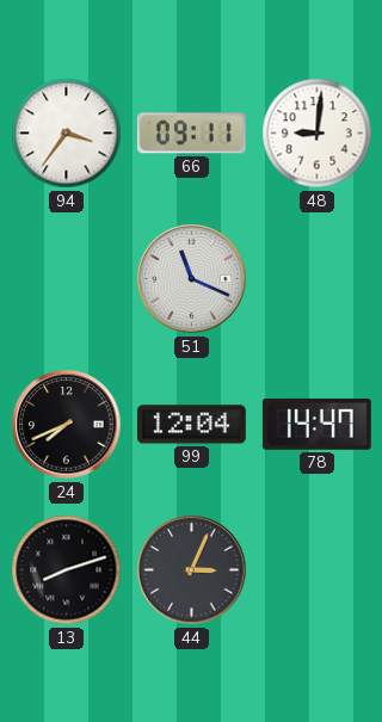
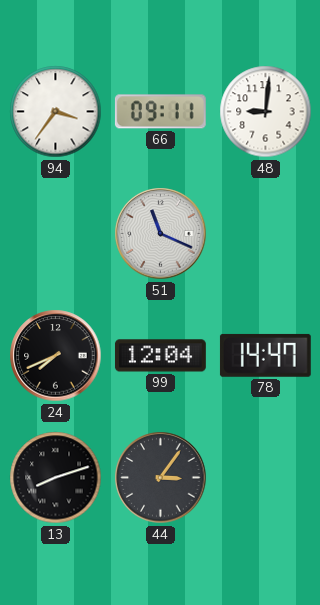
44: 3:04 -> 3:06 (161, 478)
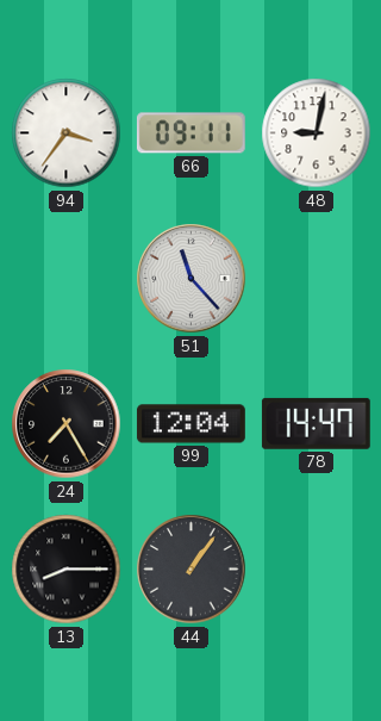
48: 9:01 -> 9:02 (317, 133)
51: 11:19 -> 11:23 (192, 279)
24: 7:41 -> 7:25 (67, 424)
13: 8:12 -> 8:15 (67, 570)
44: 3:06 -> 1:06 (192, 570)
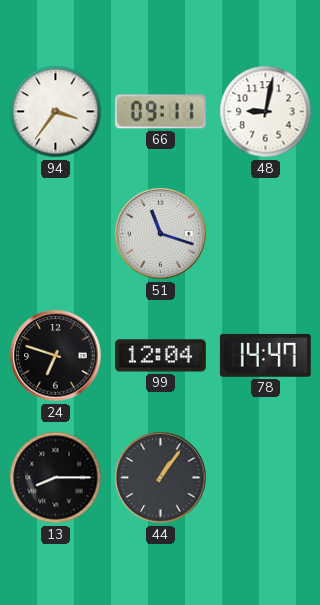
51: 11:23 -> 11:18 (161, 234)
24: 7:25 -> 6:48 (56, 356)
